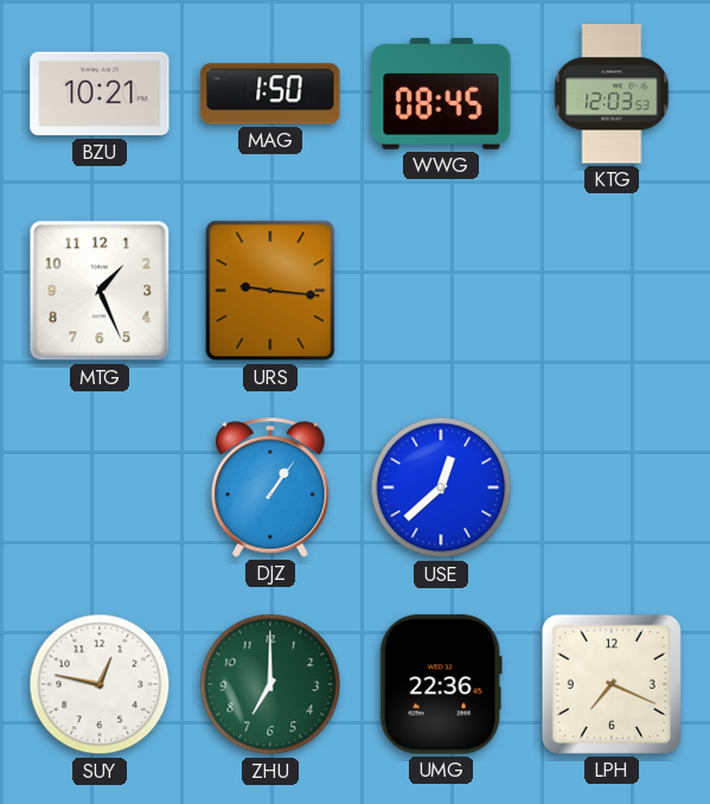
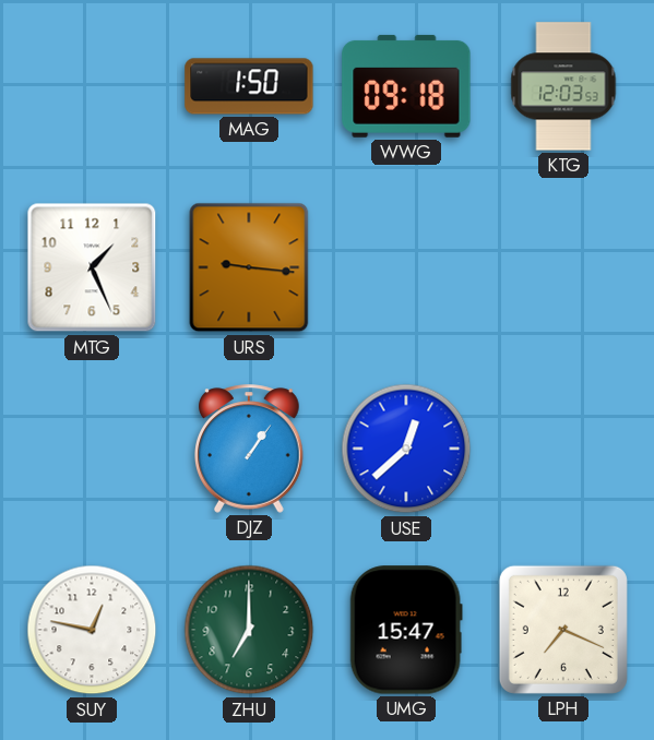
BZU: 10:21 -> none (100, 94)
WWG: 08:45 -> 09:18 (406, 86)
UMG: 22:36 -> 15:47 (406, 630)
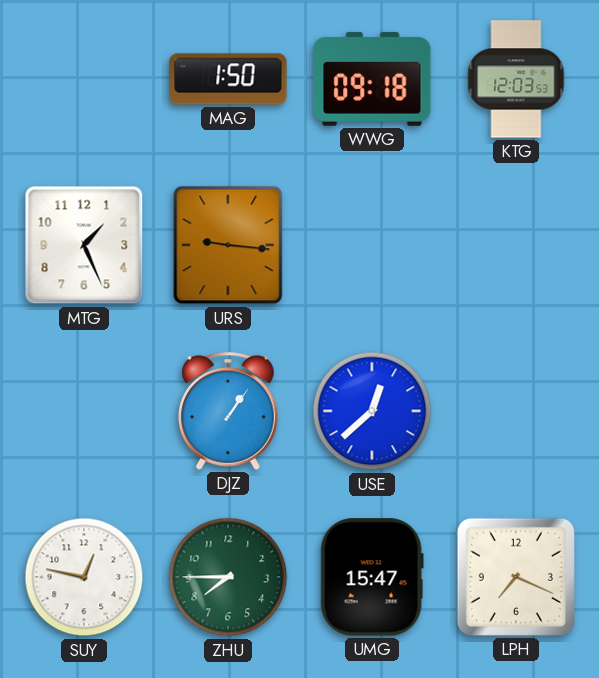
ZHU: 7:00 -> 7:45 (228, 577)
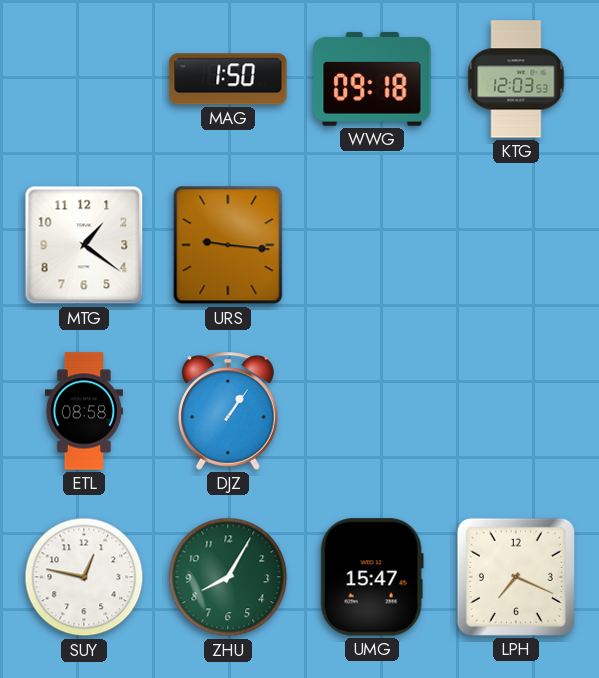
MTG: 1:26 -> 1:21 (84, 245)
ETL: none -> 08:58 (84, 411)
USE: 12:38 -> none (372, 411)
ZHU: 7:45 -> 8:05 (228, 577)
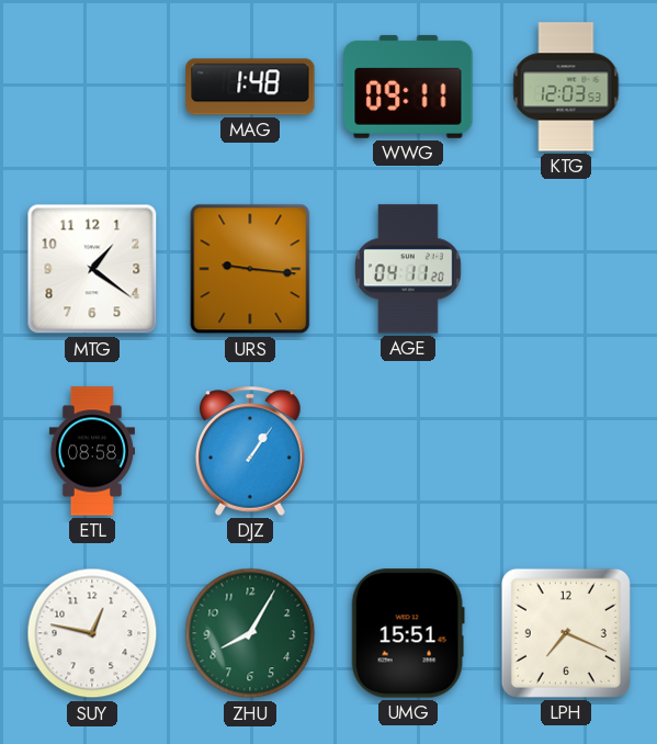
MAG: 1:50 -> 1:48 (250, 87)
WWG: 09:18 -> 09:11 (408, 87)
AGE: none -> 04:11 (409, 269)
UMG: 15:47 -> 15:51 (408, 633)
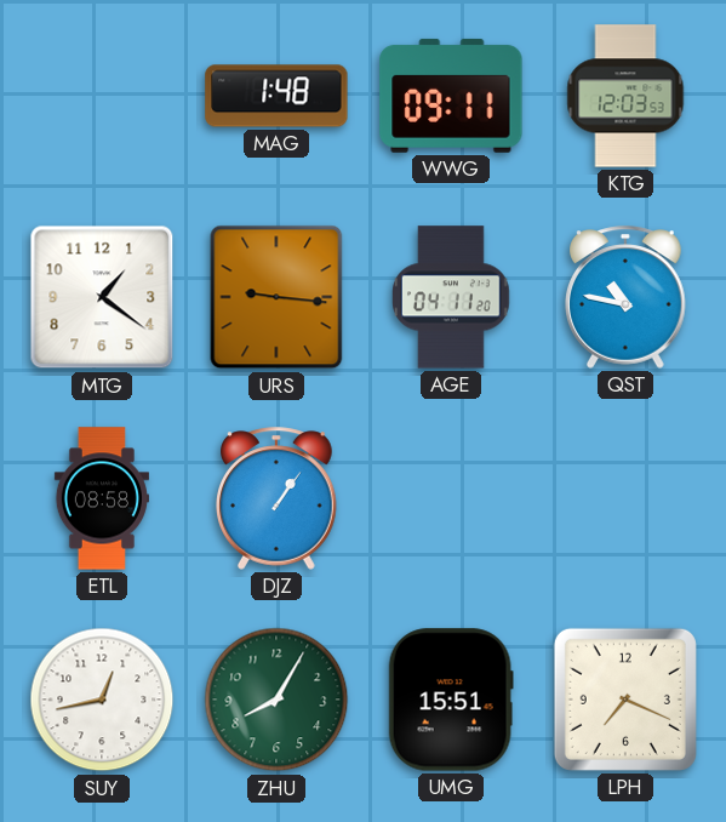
QST: none -> 10:47 (627, 297)
SUY: 12:47 -> 12:43 (102, 700)
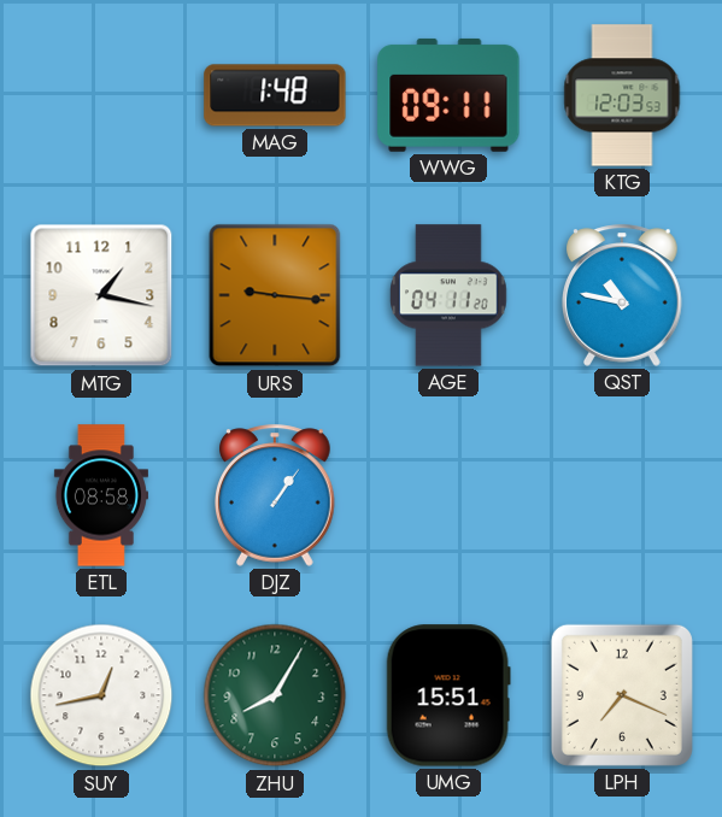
MTG: 1:21 -> 1:17 (101, 295)
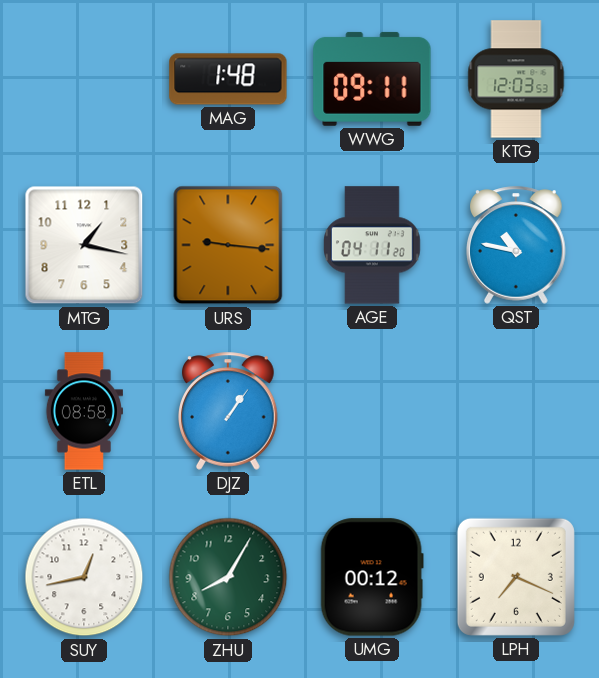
UMG: 15:51 -> 00:12 (372, 577)
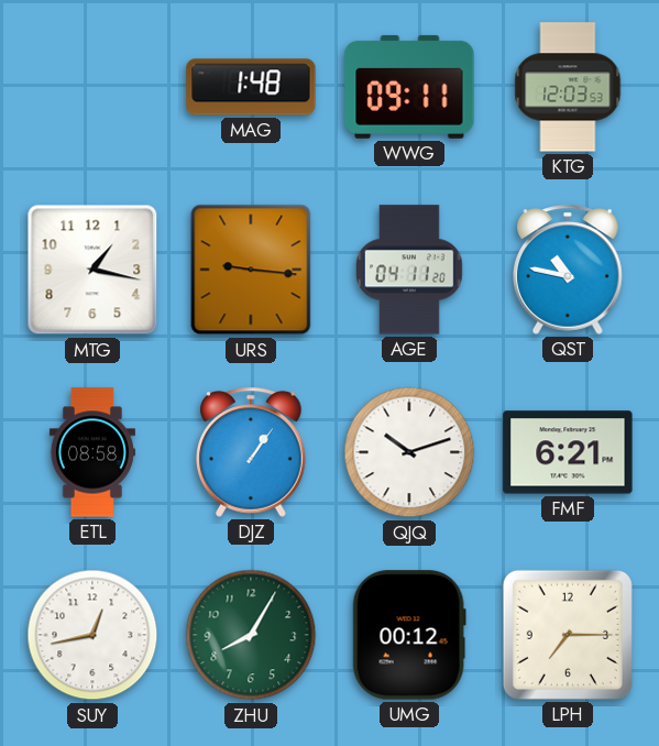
QJQ: none -> 10:12 (409, 452)
FMF: none -> 6:21 (568, 452)
LPH: 7:19 -> 7:15 (568, 635)
